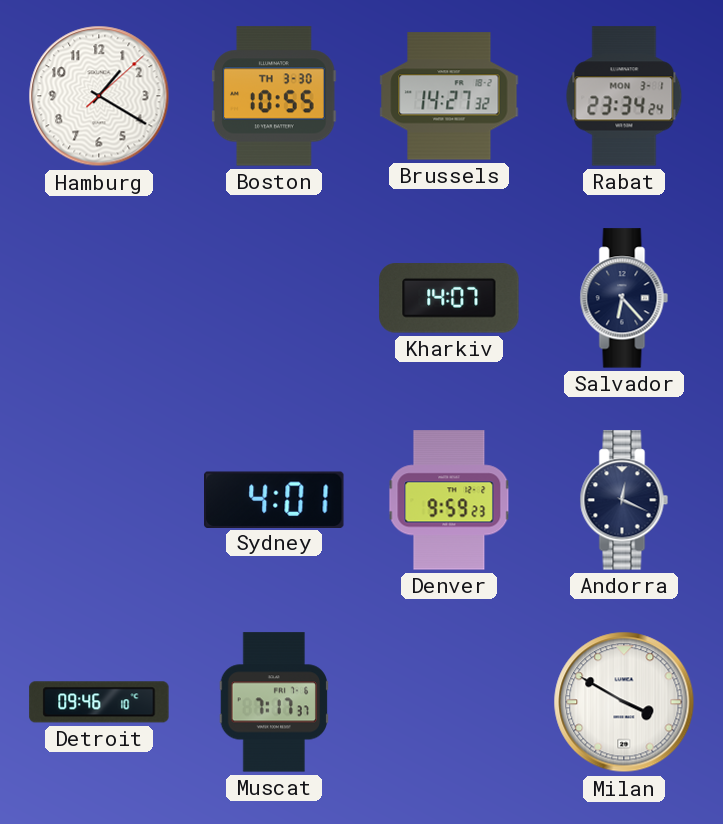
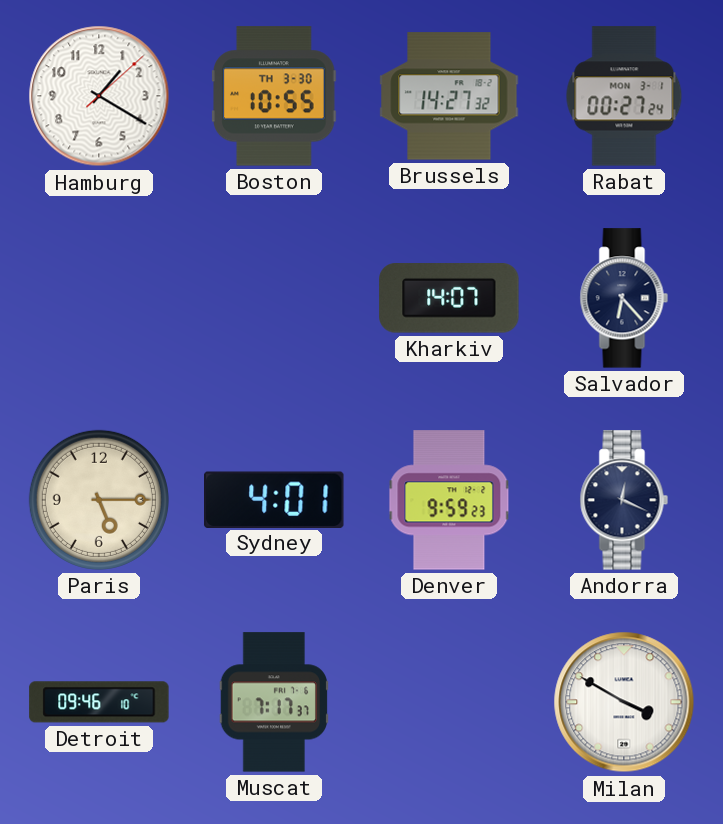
Rabat: 23:34 -> 00:27 (624, 96)
Paris: none -> 5:15 (99, 500)
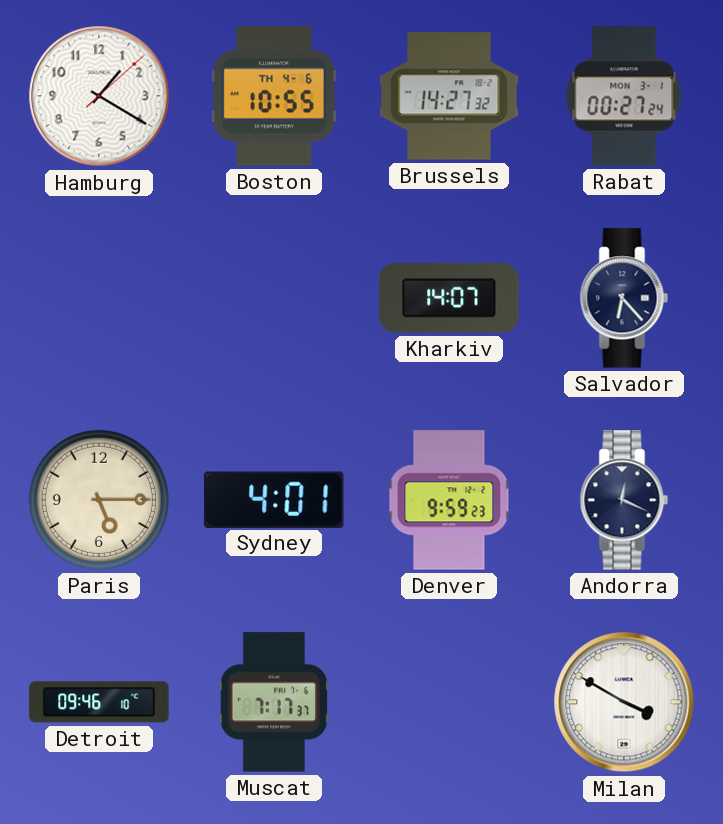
Boston date: TH 3-30 -> TH 4-6 (274, 96)
